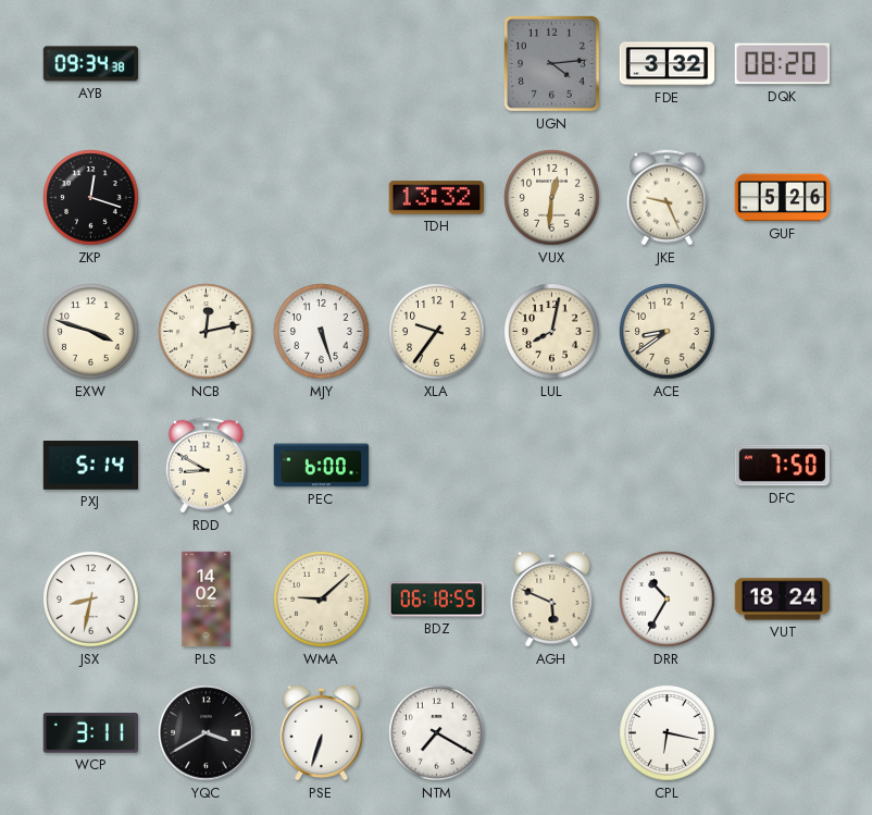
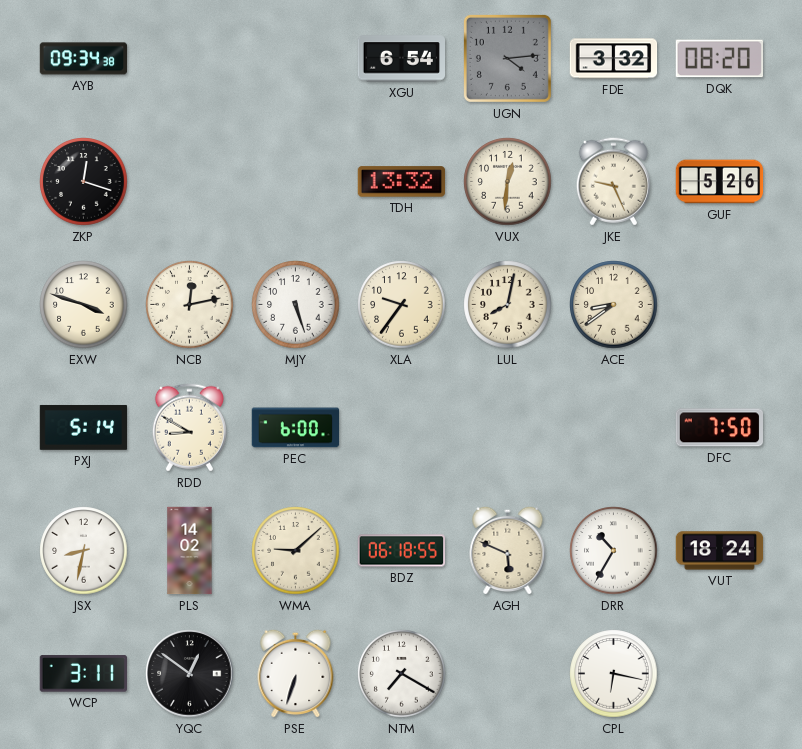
XGU: none -> 6:54 (402, 59)
YQC: 3:40 -> 12:51 (190, 674)
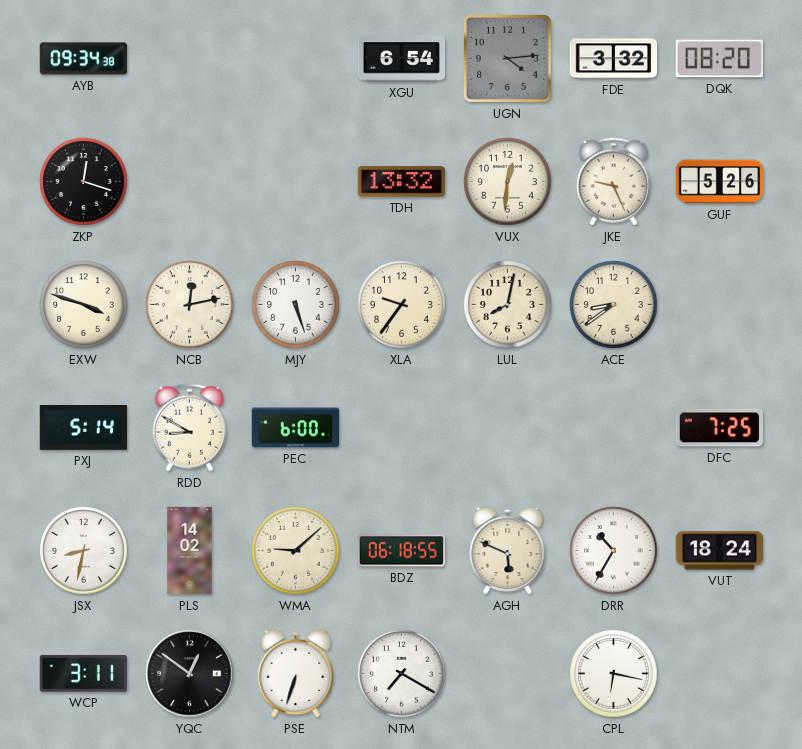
DFC: 7:50 -> 7:25 (719, 428)
